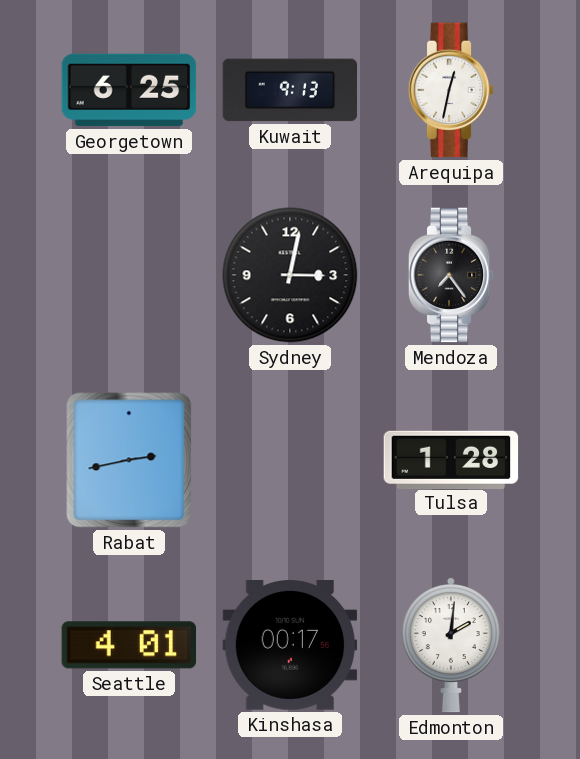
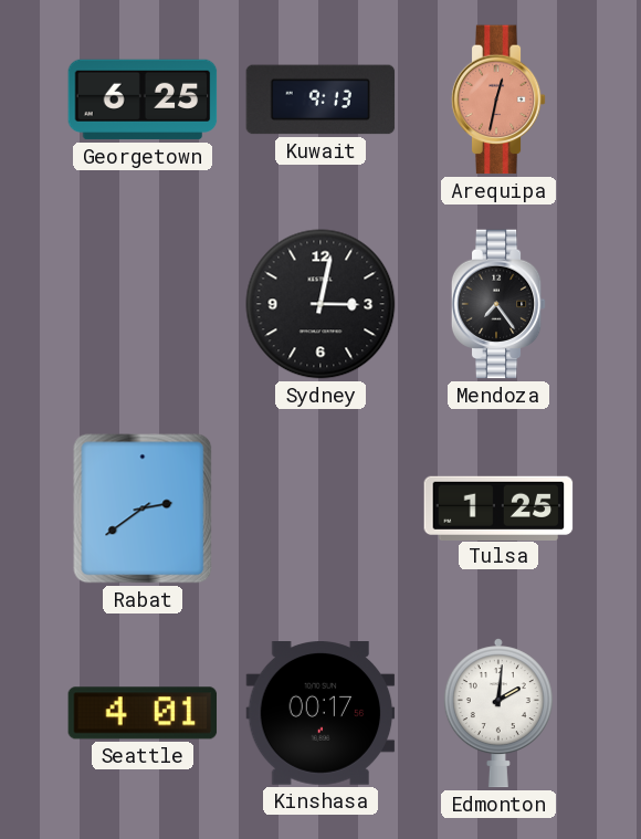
Arequipa dial: white -> salmon (498, 99)
Rabat: 2:43 -> 2:39 (143, 508)
Tulsa: 1:28 -> 1:25 (498, 507)
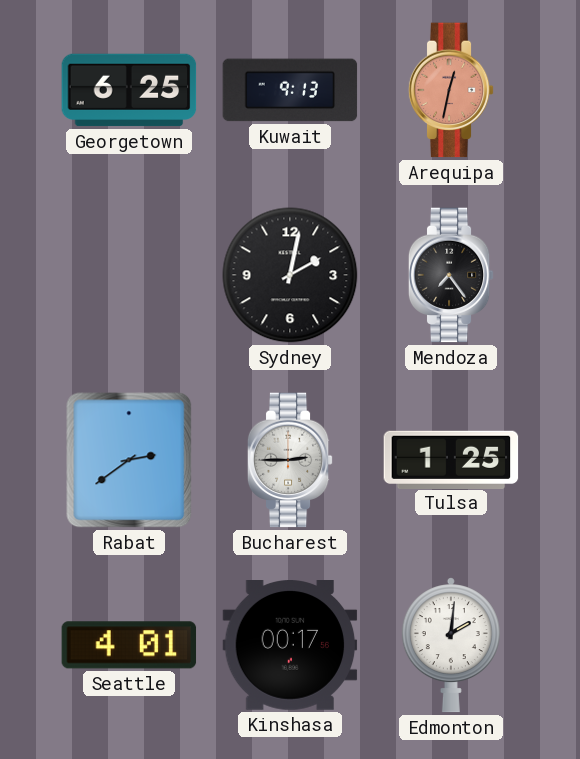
Sydney: 3:02 -> 2:02 (290, 275)
Bucharest: none -> 2:45 (290, 460)
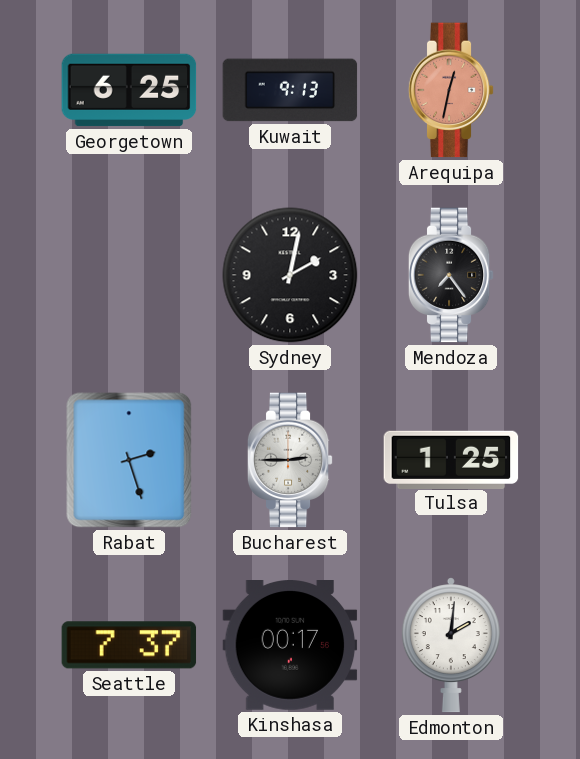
Rabat: 2:39 -> 2:27 (129, 460)
Seattle: 4:01 -> 7:37 (129, 645)
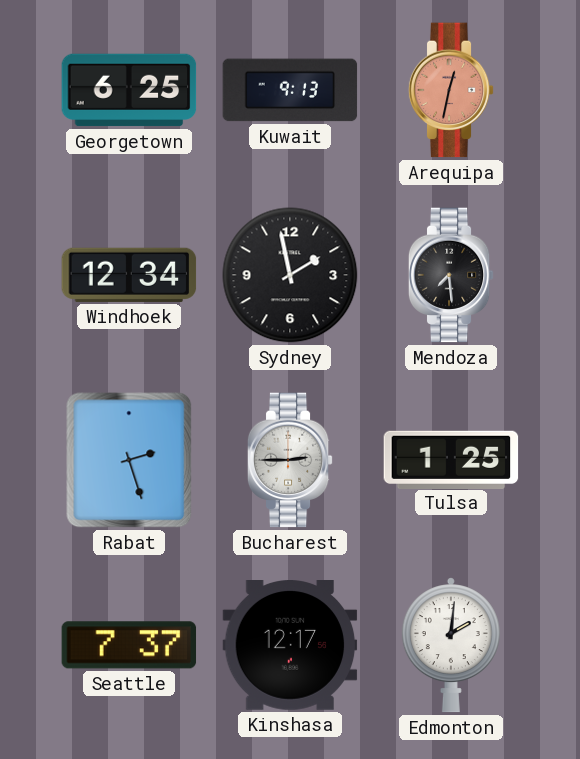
Windhoek: none -> 12:34 (129, 275)
Sydney: 2:02 -> 1:58 (290, 275)
Mendoza: 7:24 -> 7:29 (451, 275)
Kinshasa: 00:17 -> 12:17 (290, 646)
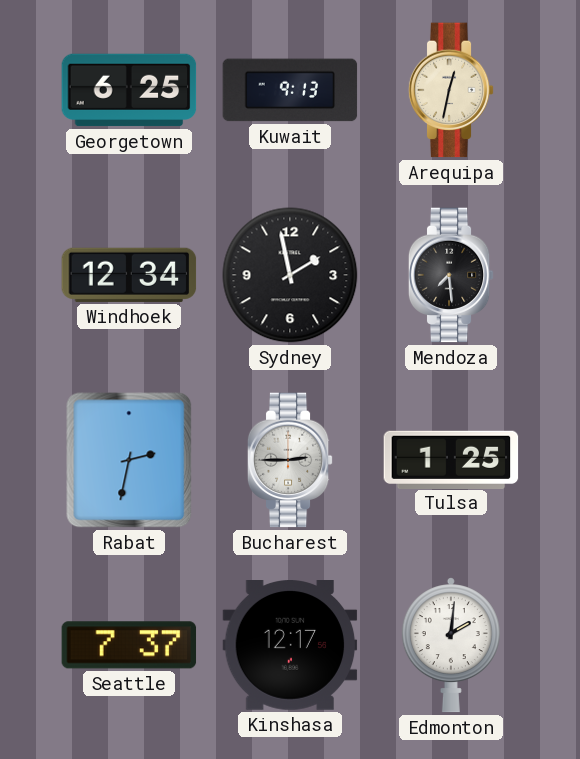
Arequipa dial: salmon -> cream (451, 90)
Rabat: 2:27 -> 2:32 (129, 460)
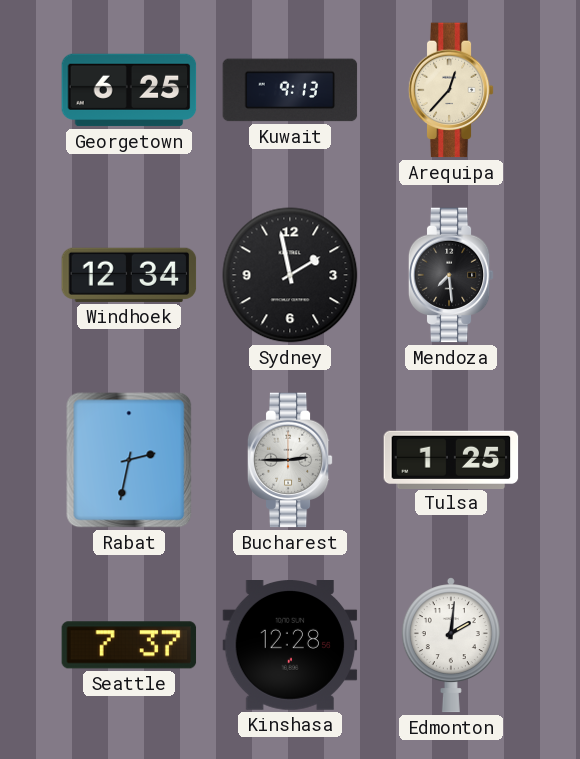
Arequipa: 12:32 -> 12:37 (451, 90)
Kinshasa: 12:17 -> 12:28 (290, 646)
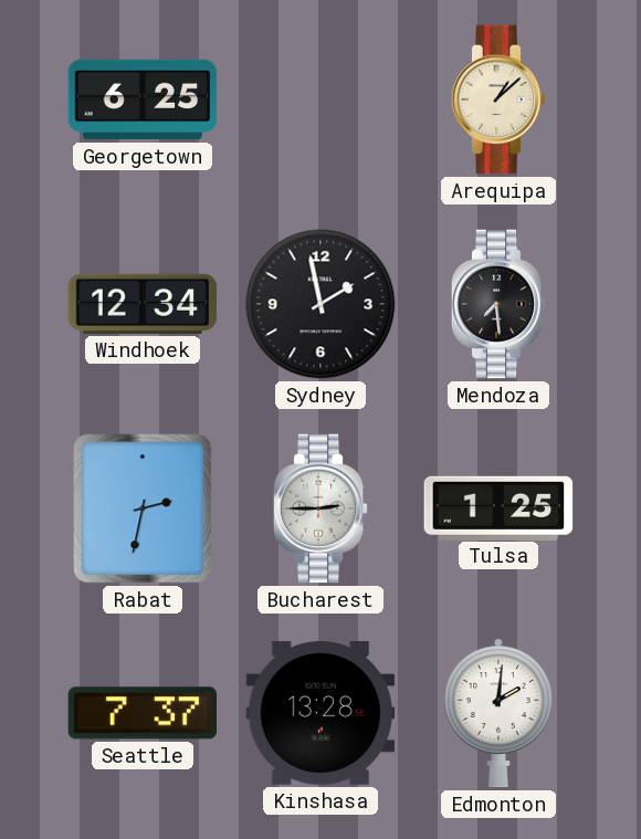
Kuwait: 9:13 -> none (290, 90)
Arequipa: 12:37 -> 1:08 (498, 99)
Kinshasa: 12:28 -> 13:28 (320, 714)
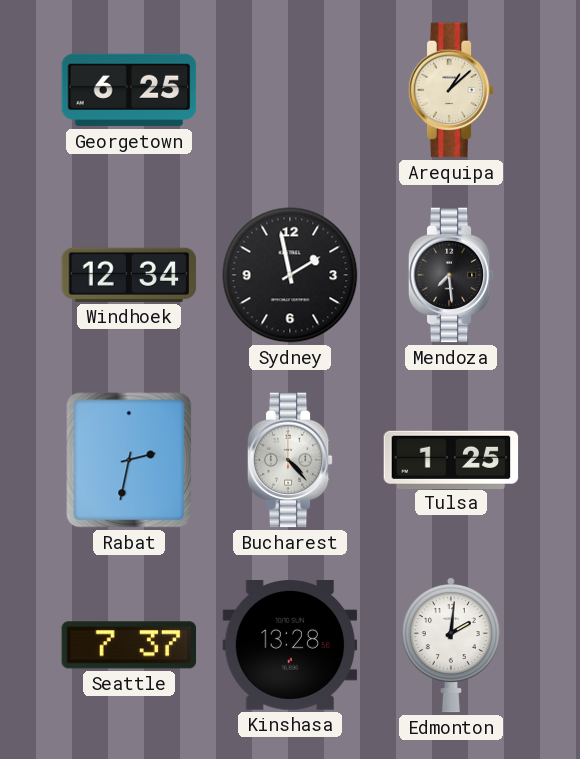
Bucharest: 2:45 -> 4:23 (290, 460)
